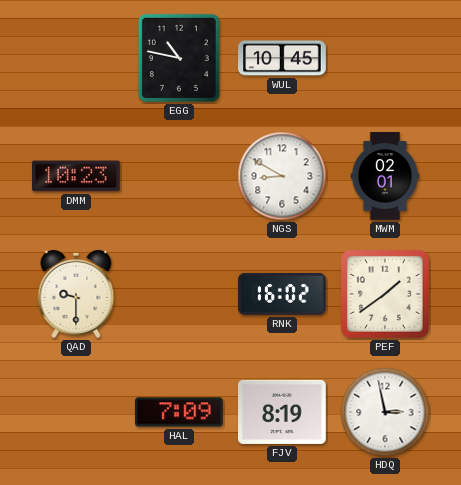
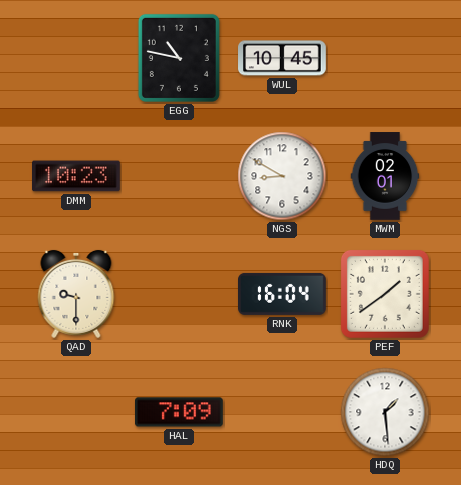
RNK: 16:02 -> 16:04 (283, 294)
FJV: 8:19 -> none (283, 412)
HDQ: 2:58 -> 1:29 (385, 412)
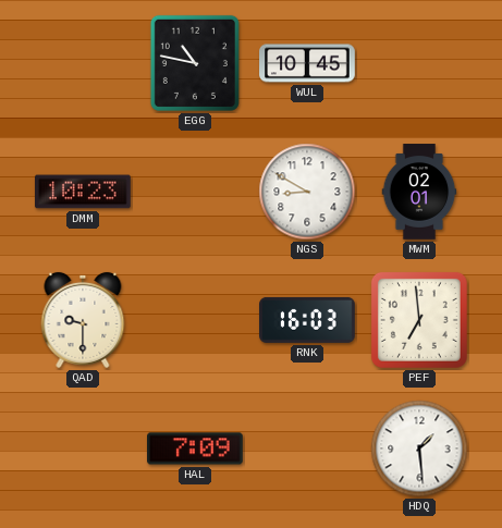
RNK: 16:04 -> 16:03 (308, 320)
PEF: 1:39 -> 6:59 (419, 320)
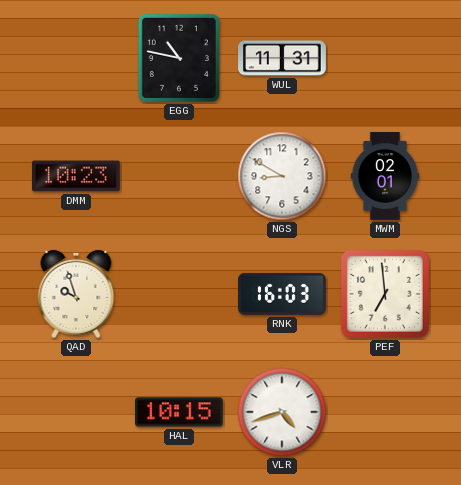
WUL: 10:45 -> 11:31 (282, 58)
QAD: 9:30 -> 9:57 (76, 294)
HAL: 7:09 -> 10:15 (180, 412)
VLR: none -> 4:42 (282, 412)
HDQ: 1:29 -> none (419, 449)
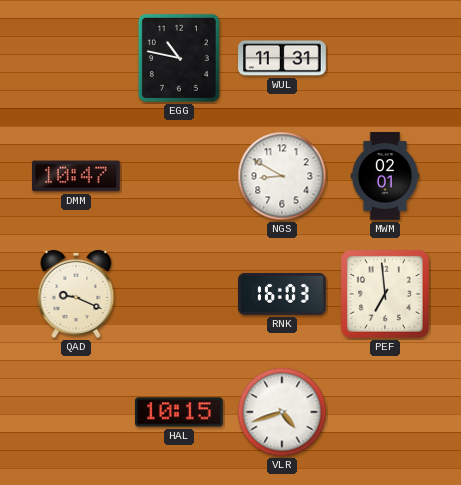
DMM: 10:23 -> 10:47 (77, 176)
QAD: 9:57 -> 9:19 (76, 294)
